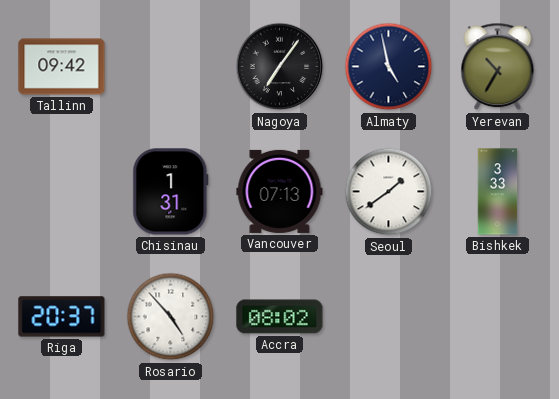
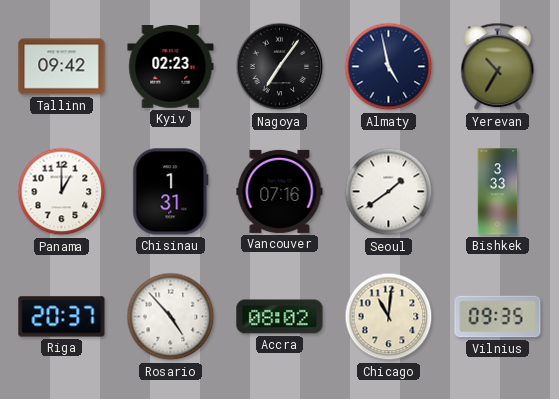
Kyiv: none -> 02:23 (171, 67)
Panama: none -> 1:00 (62, 192)
Vancouver: 07:13 -> 07:16 (280, 191)
Chicago: none -> 11:01 (389, 317)
Vilnius: none -> 09:35 (498, 317)
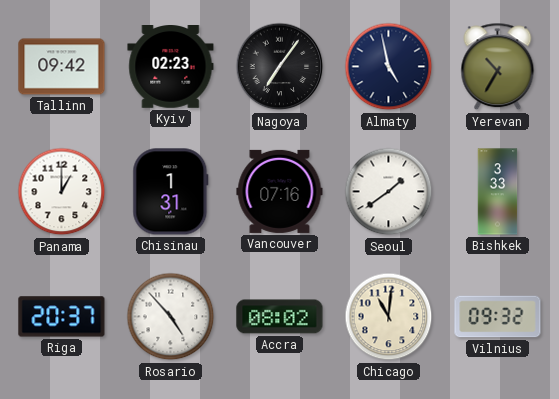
Vilnius: 09:35 -> 09:32 (498, 317)
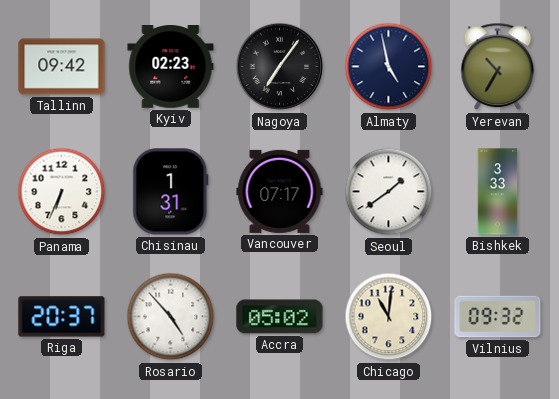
Panama: 1:00 -> 6:34 (62, 192)
Vancouver: 07:16 -> 07:17 (280, 191)
Accra: 08:02 -> 05:02 (280, 317)
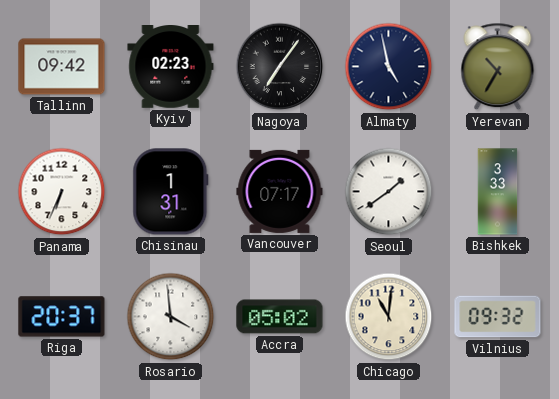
Rosario: 4:53 -> 3:59 (171, 317)
